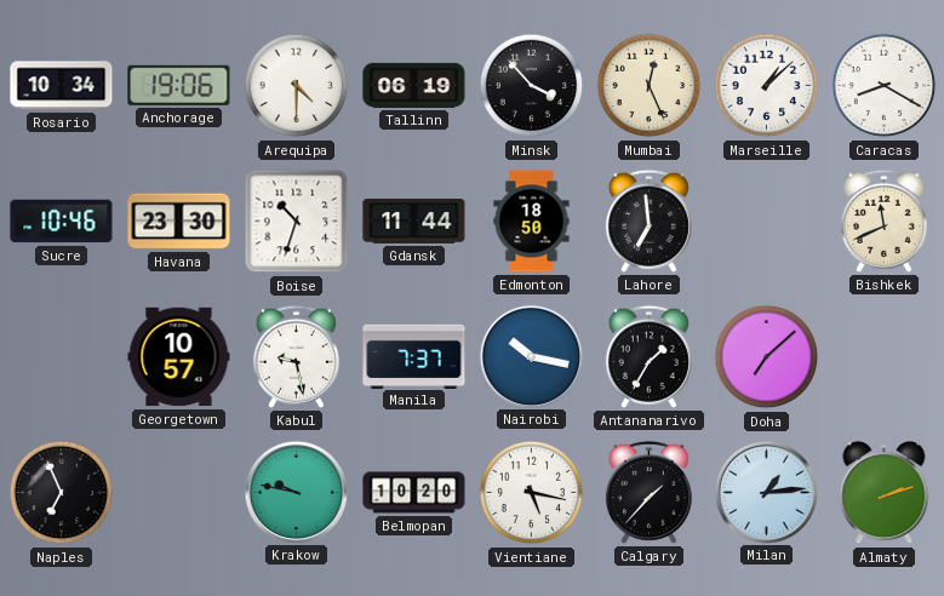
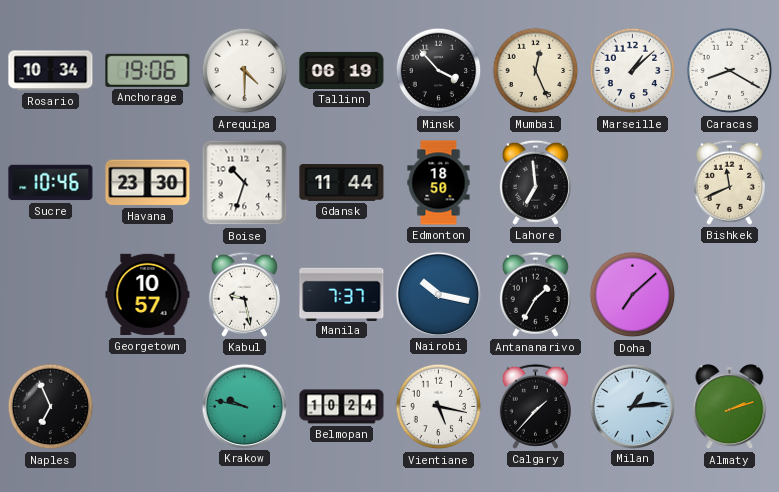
Belmopan: 10:20 -> 10:24 (342, 407)
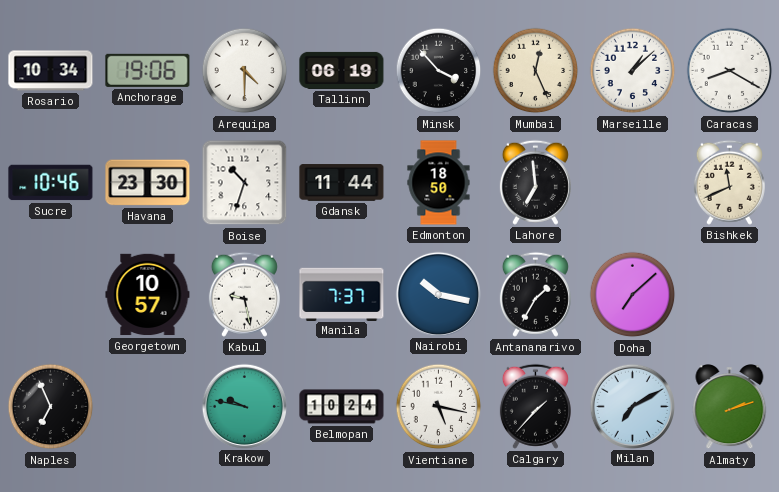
Milan: 1:14 -> 7:10 (632, 406)
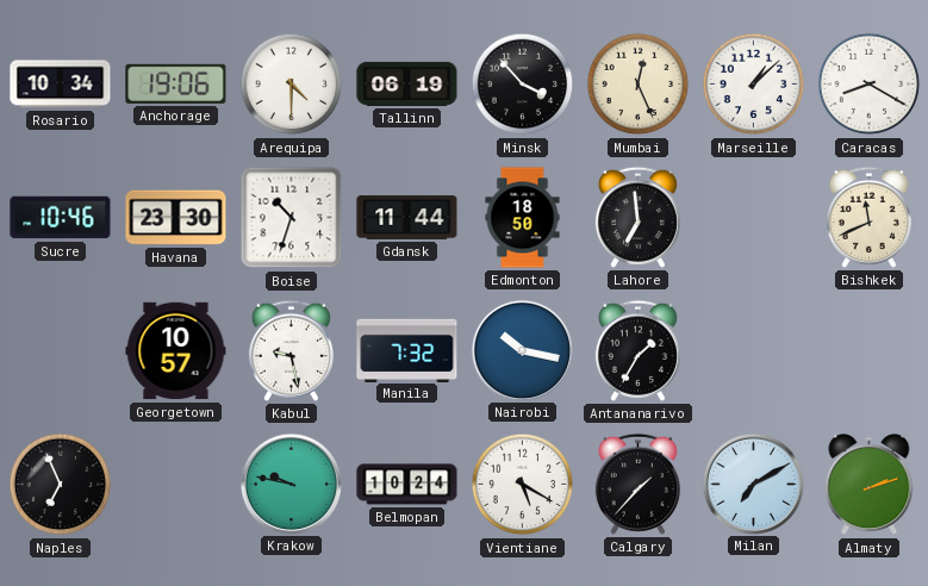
Manila: 7:37 -> 7:32 (407, 350)
Doha: 7:08 -> none (633, 295)
Vientiane: 5:17 -> 5:20 (523, 485)
